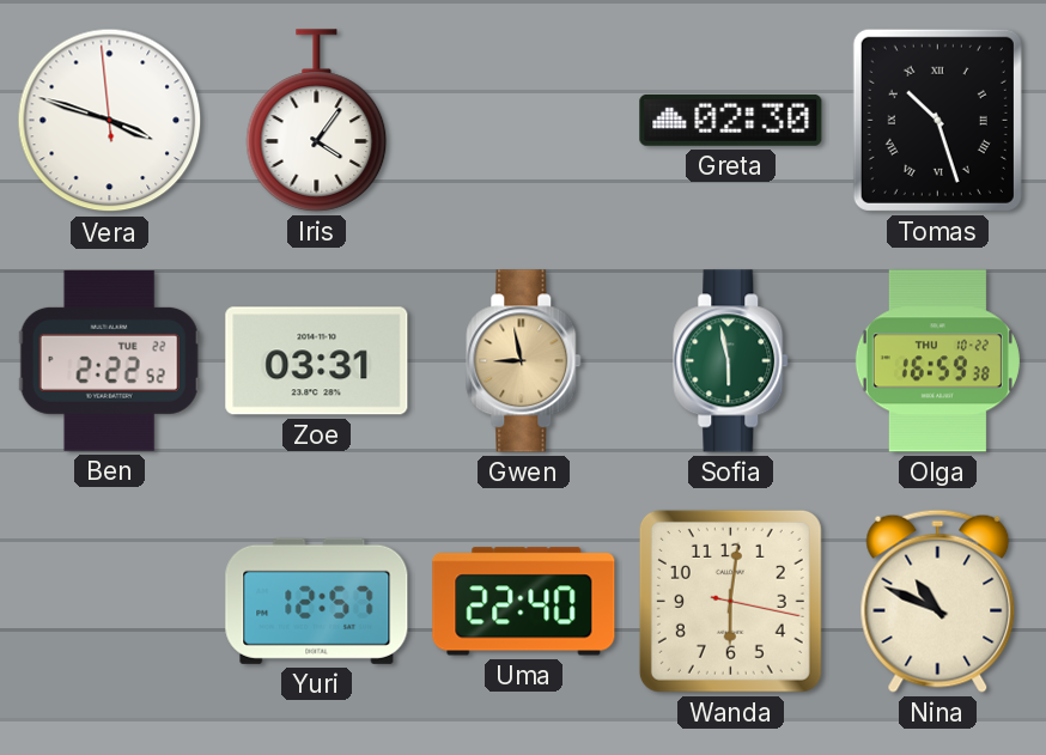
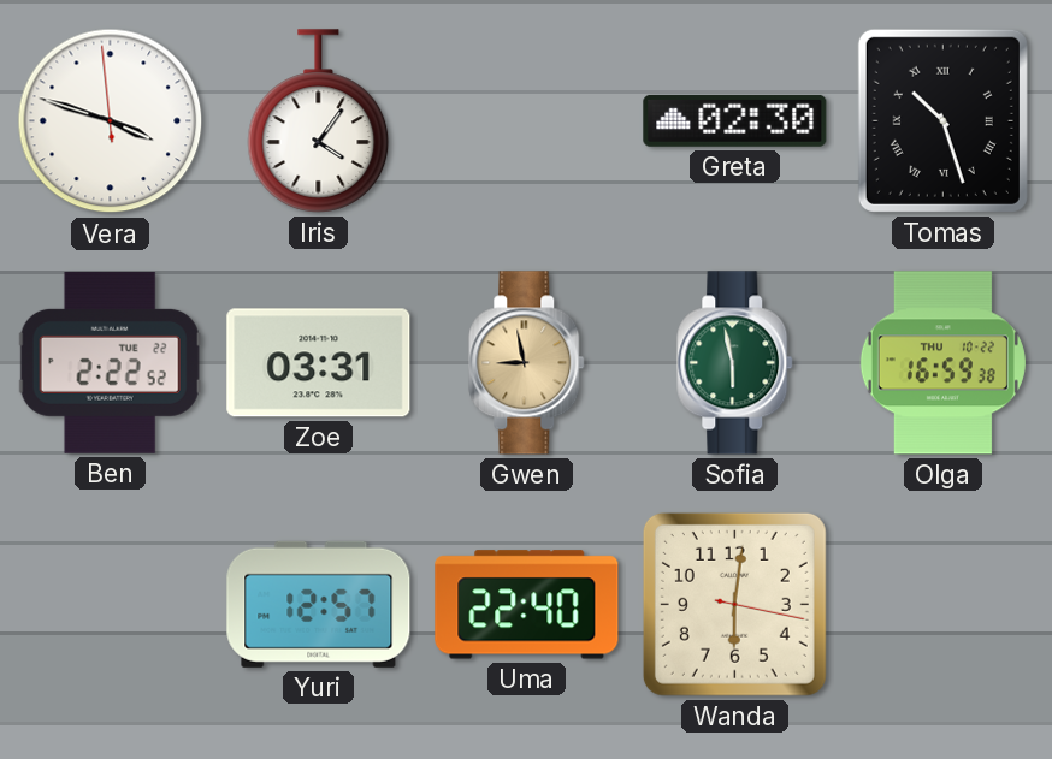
Nina: 10:49 -> none (938, 601)
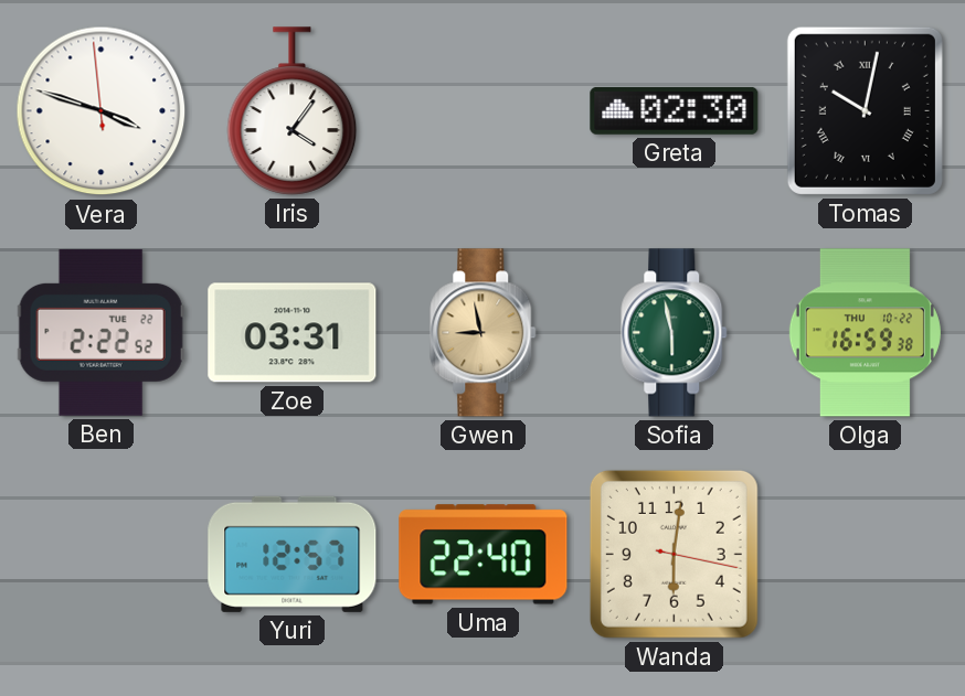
Tomas: 10:27 -> 10:02 (865, 110)
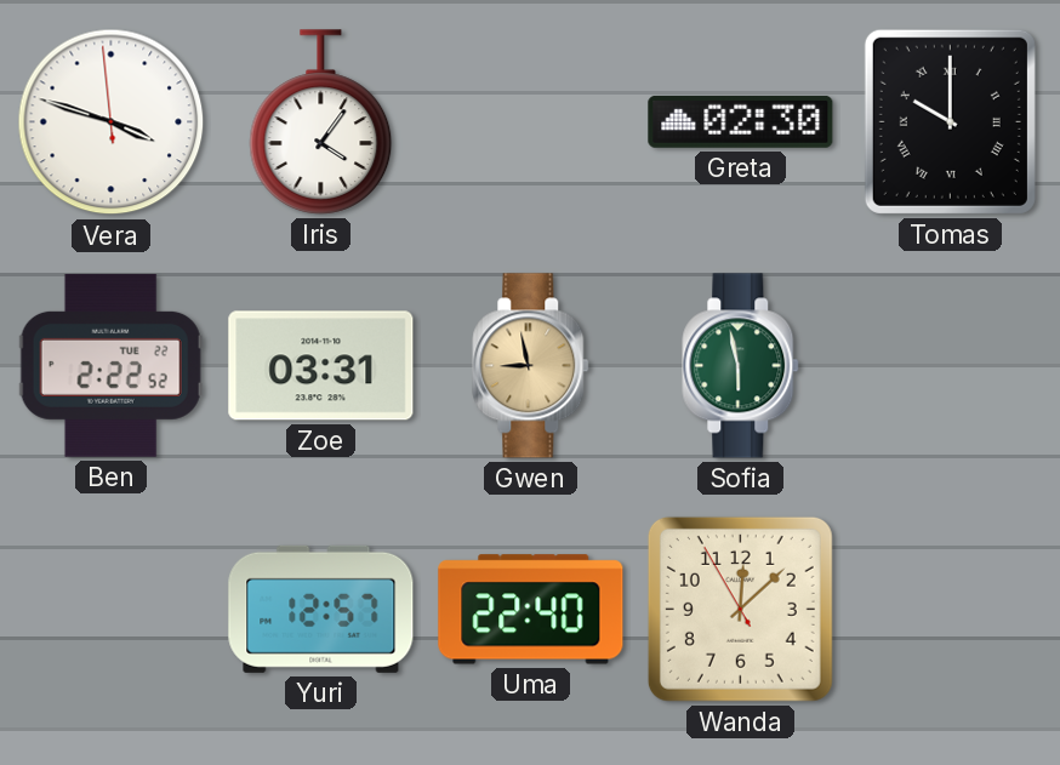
Tomas: 10:02 -> 10:00 (950, 121)
Olga: 16:59 -> none (865, 333)
Wanda: 6:01 -> 12:07 (740, 609)
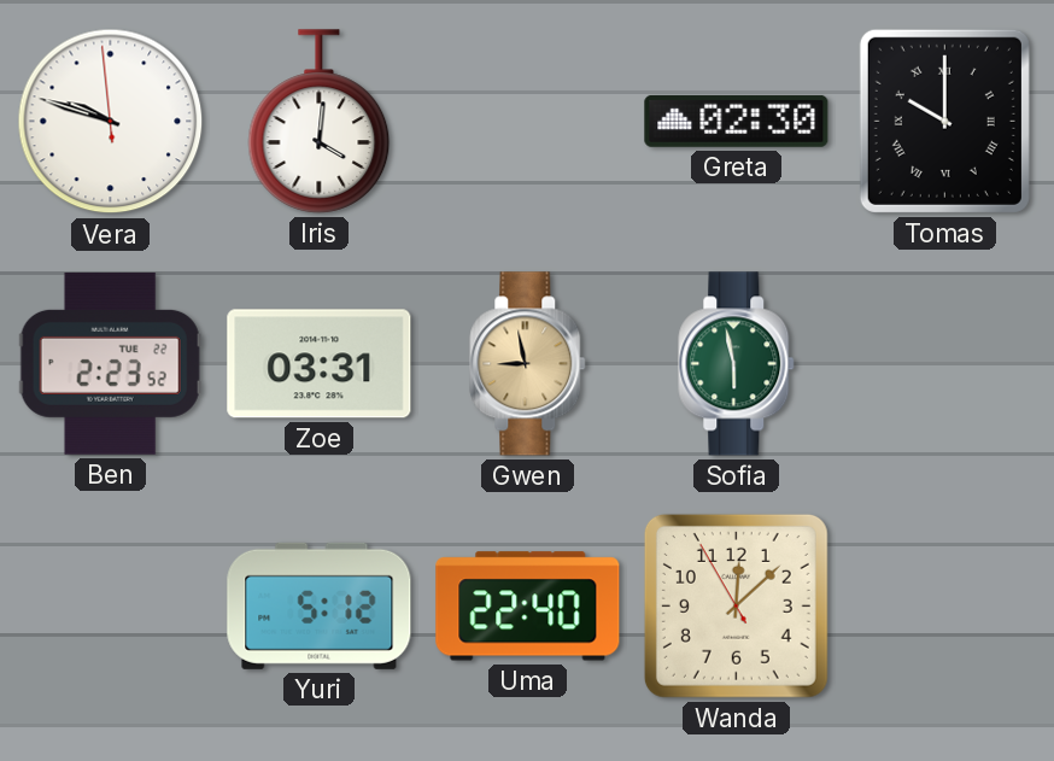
Vera: 3:47 -> 9:47 (111, 122)
Iris: 4:06 -> 4:01 (320, 122)
Ben: 2:22 -> 2:23 (110, 363)
Yuri: 12:57 -> 5:12 (320, 605)
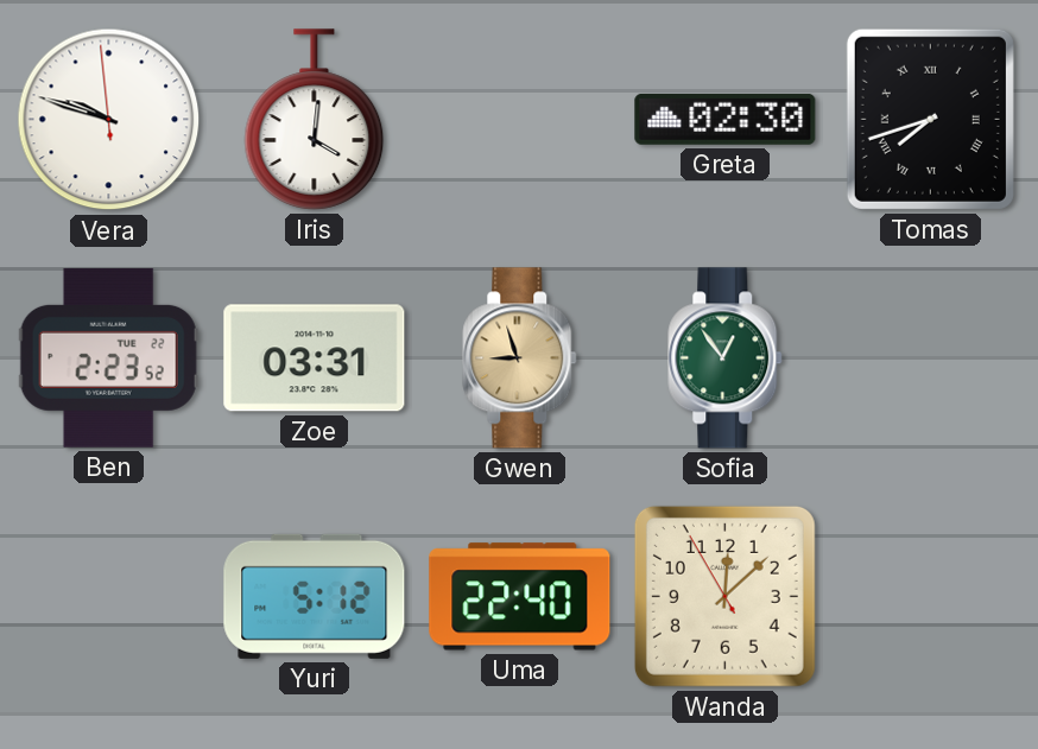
Tomas: 10:00 -> 7:42 (930, 119)
Gwen: 8:58 -> 8:57 (520, 358)
Sofia: 5:58 -> 12:54 (726, 358)
